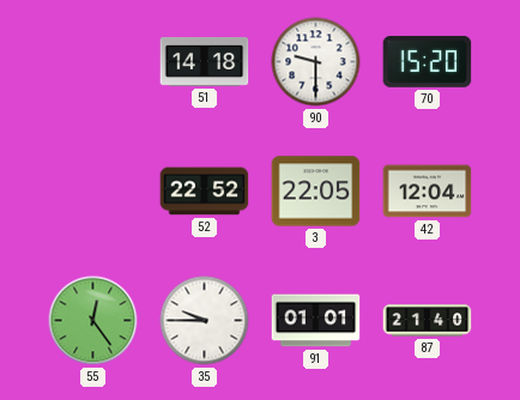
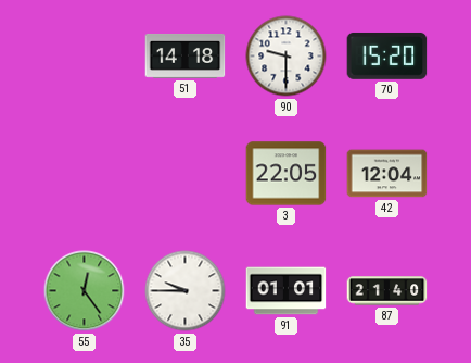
52: 22:52 -> none (205, 192)
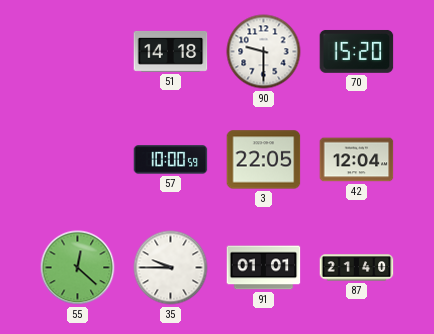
57: none -> 10:00 (171, 160)
55: 12:24 -> 12:22 (78, 268)
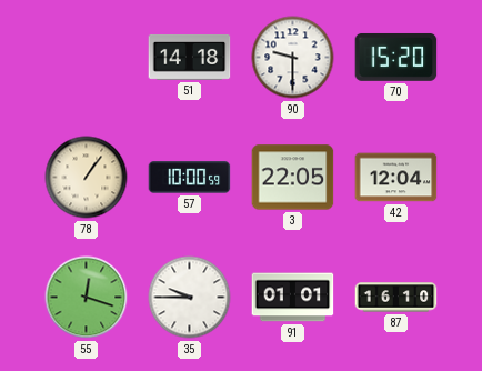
78: none -> 1:06 (87, 178)
55: 12:22 -> 12:18 (87, 298)
87: 21:40 -> 16:10 (396, 298)
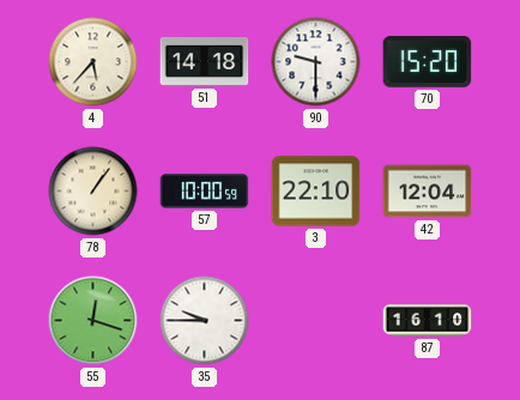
4: none -> 5:37 (93, 62)
3: 22:05 -> 22:10 (316, 192)
91: 01:01 -> none (293, 298)
